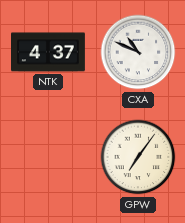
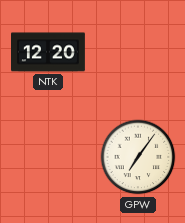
NTK: 4:37 -> 12:20 (49, 52)
CXA: 10:49 -> none (138, 52)
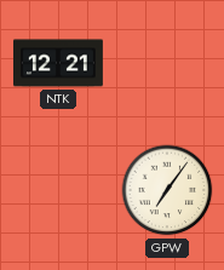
NTK: 12:20 -> 12:21 (59, 63)
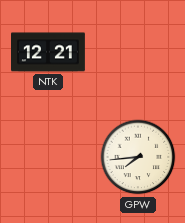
GPW: 7:06 -> 7:44 (138, 157)
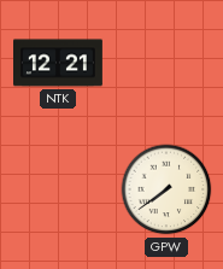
GPW: 7:44 -> 7:39 (166, 189)
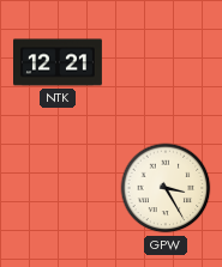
GPW: 7:39 -> 3:25 (166, 188)
